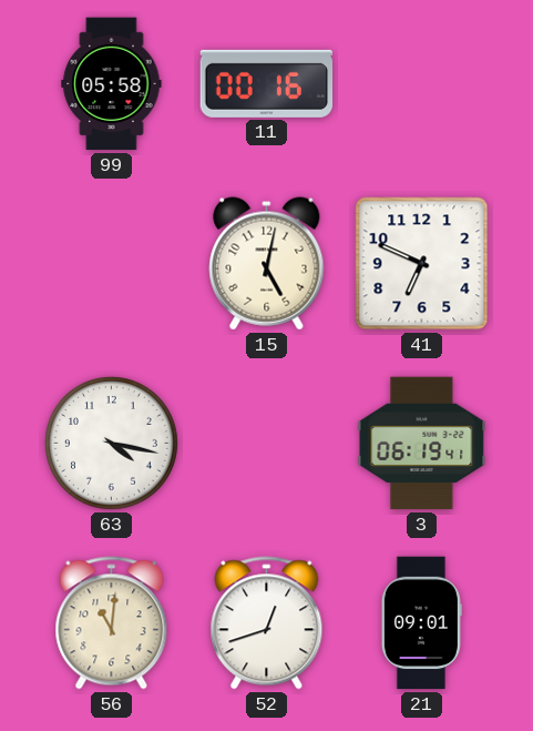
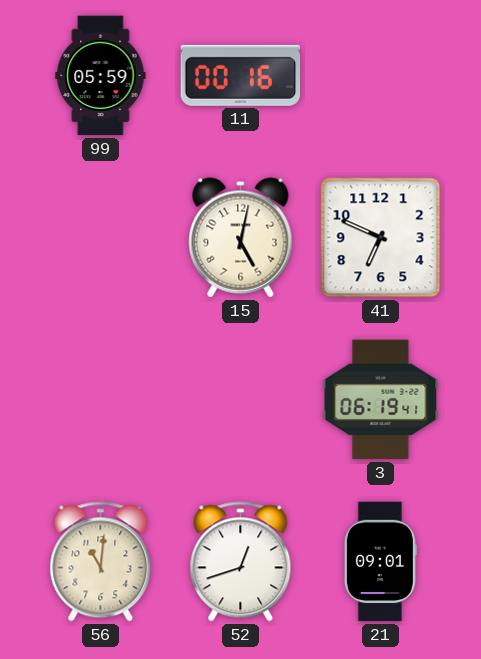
99: 05:58 -> 05:59 (101, 76)
63: 4:17 -> none (111, 443)
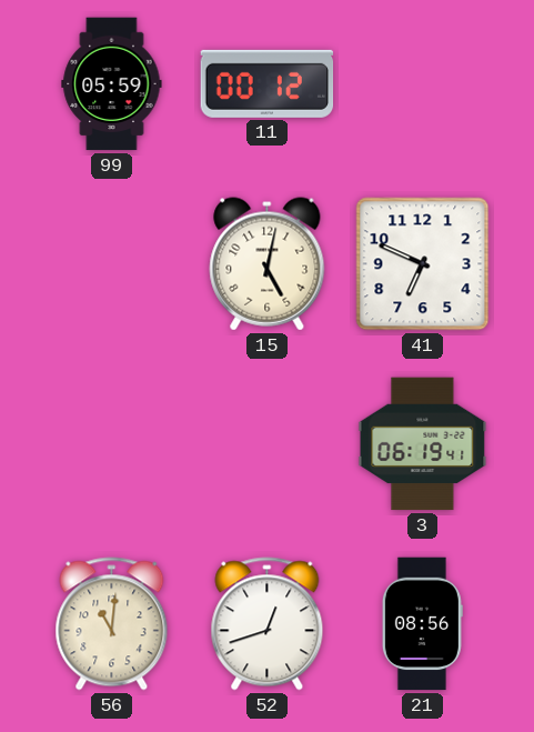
11: 00:16 -> 00:12 (268, 83)
21: 09:01 -> 08:56 (422, 624)
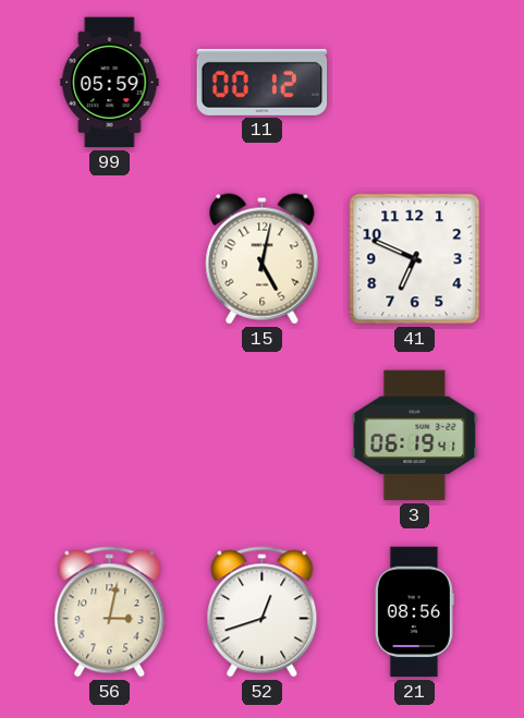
56: 11:01 -> 3:02 (110, 612)
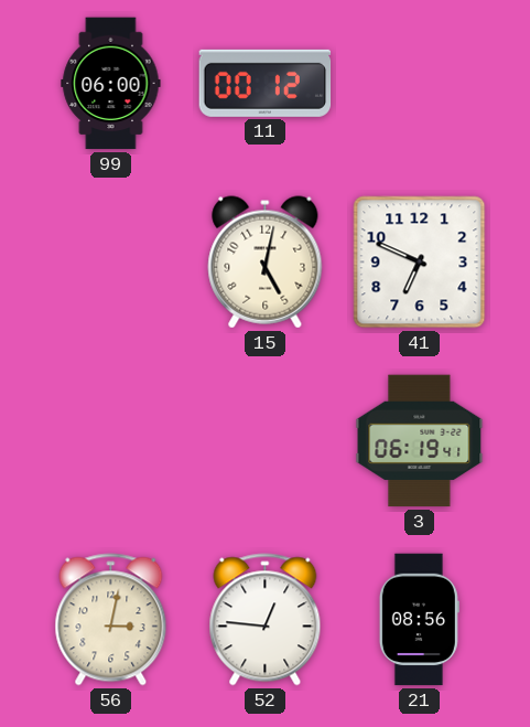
99: 05:59 -> 06:00 (111, 84)
52: 12:42 -> 12:46 (266, 620)
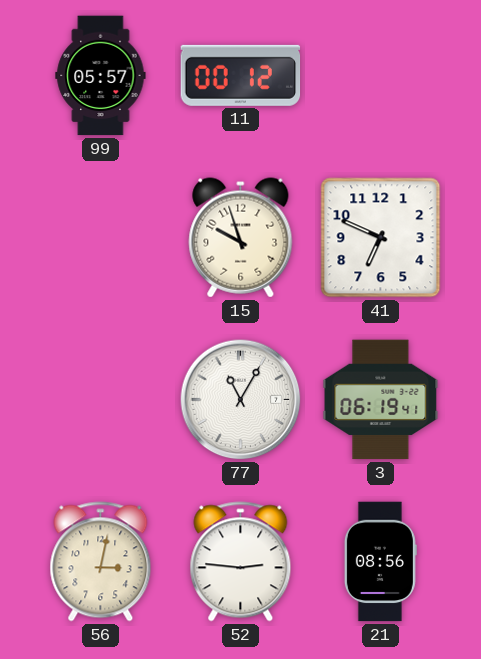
99: 06:00 -> 05:57 (101, 76)
15: 5:02 -> 9:57 (241, 238)
77: none -> 11:05 (241, 400)
52: 12:46 -> 2:46 (241, 562)
